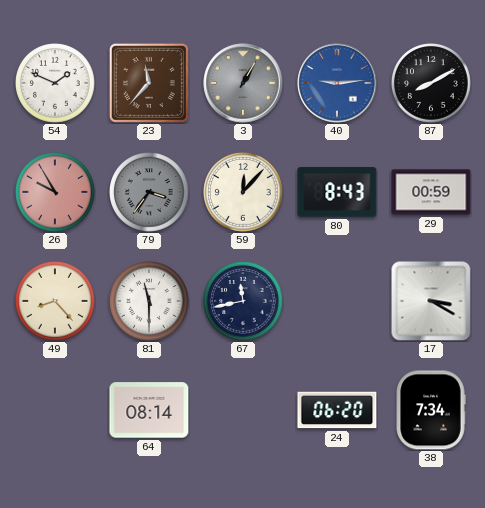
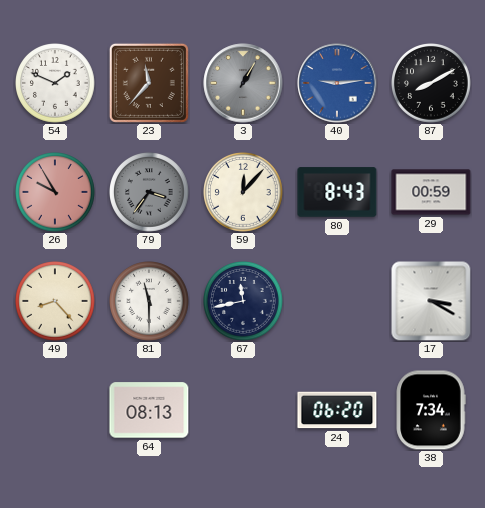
64: 08:14 -> 08:13 (149, 410)
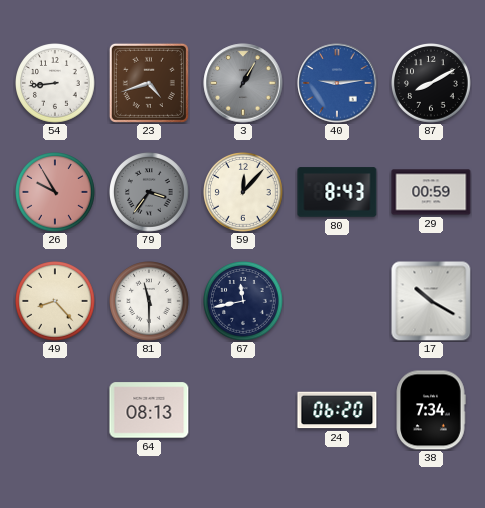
54: 1:49 -> 8:44 (56, 84)
23: 11:37 -> 4:42 (149, 83)
17: 3:20 -> 10:20 (431, 301)
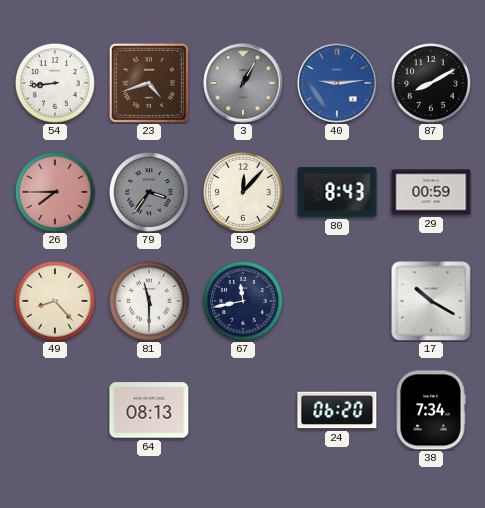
26: 9:55 -> 7:45 (56, 193)
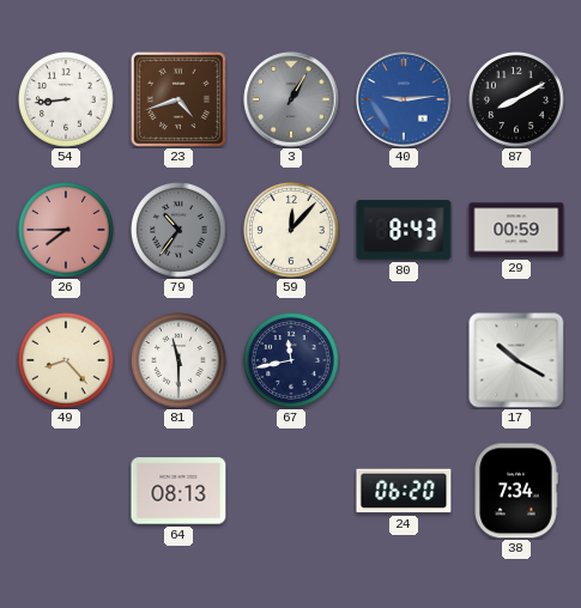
79: 3:36 -> 10:36 (180, 231)
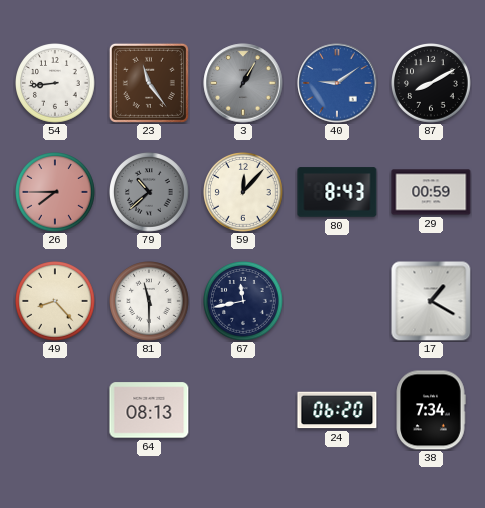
23: 4:42 -> 11:24 (149, 83)
40: 9:14 -> 9:09 (337, 83)
79: 10:36 -> 10:38 (150, 193)
17: 10:20 -> 1:20 (431, 301)
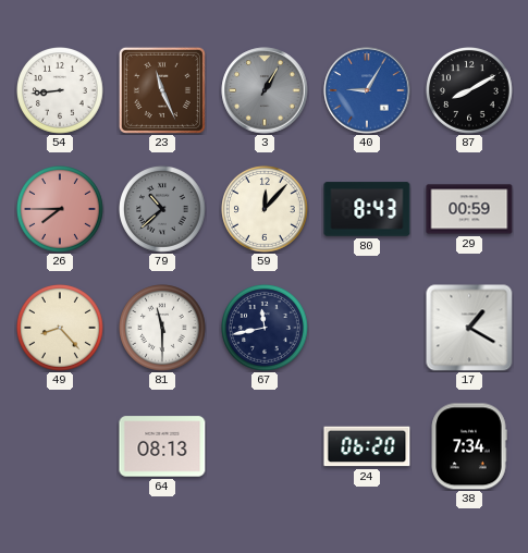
23: 11:24 -> 11:26 (162, 90)
40: 9:09 -> 9:05 (367, 90)
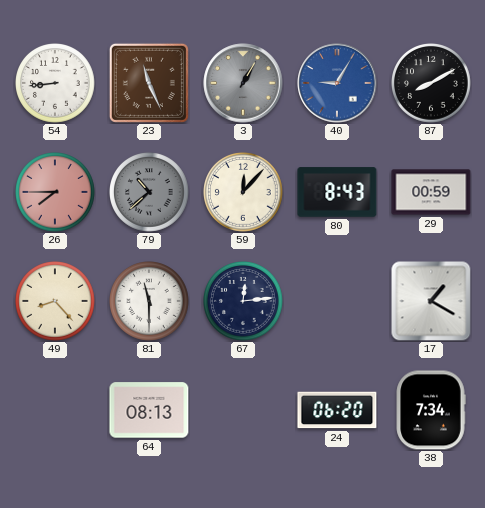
67: 11:43 -> 12:14 (244, 302)
